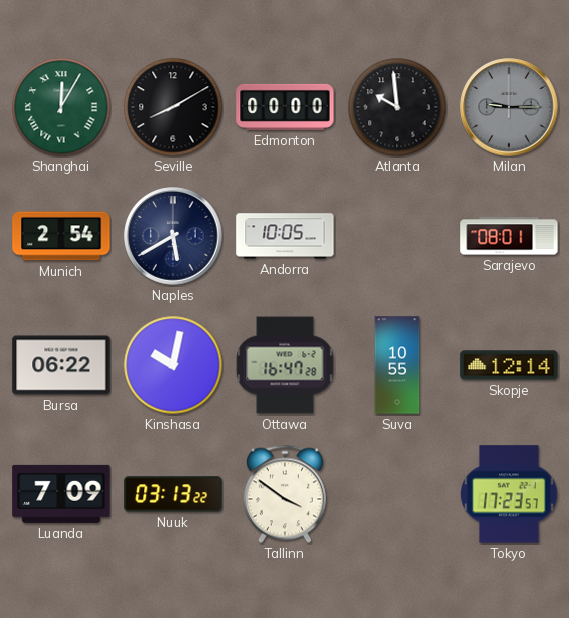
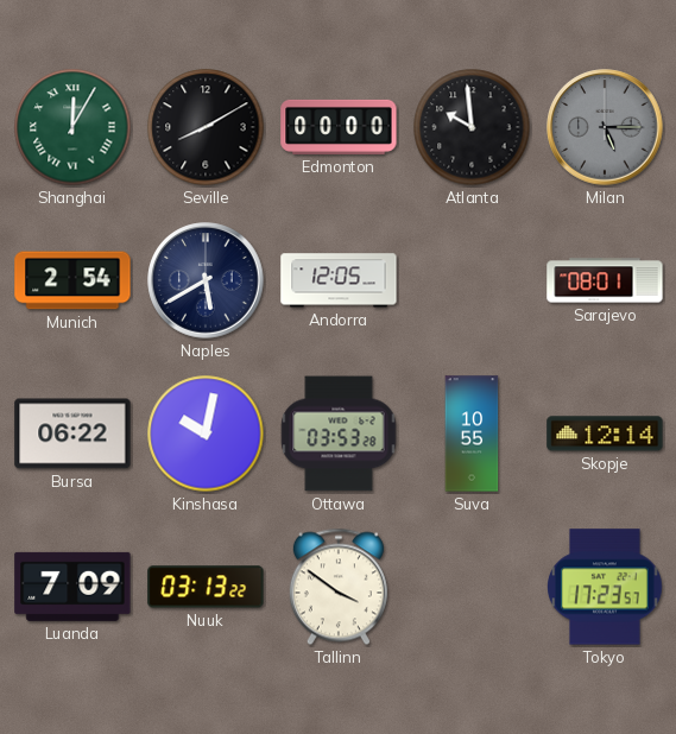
Milan: 9:15 -> 5:15 (605, 127)
Andorra: 10:05 -> 12:05 (339, 280)
Ottawa: 16:47 -> 03:53 (339, 434)
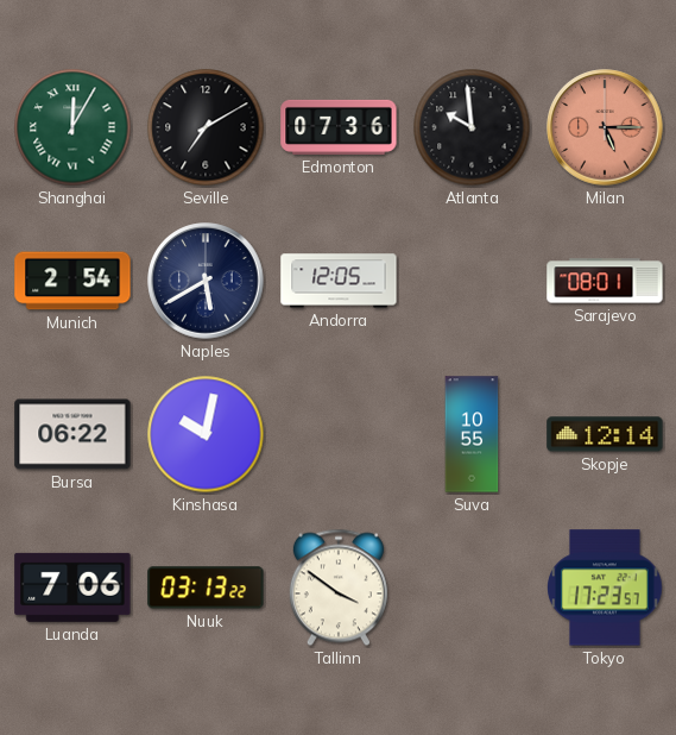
Seville: 8:10 -> 7:10 (206, 127)
Edmonton: 00:00 -> 07:36 (339, 127)
Milan dial: grey -> salmon (605, 127)
Ottawa: 03:53 -> none (339, 434)
Luanda: 7:09 -> 7:06 (72, 588)
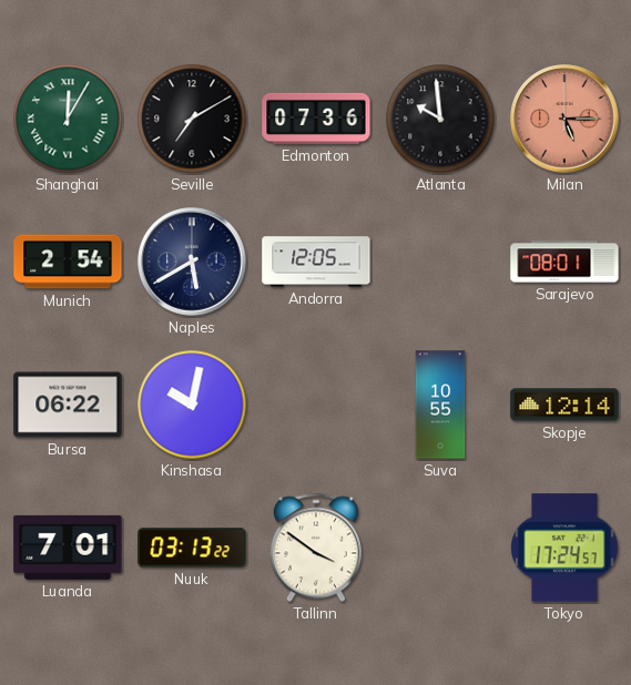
Luanda: 7:06 -> 7:01 (68, 548)
Tokyo: 17:23 -> 17:24 (564, 548)
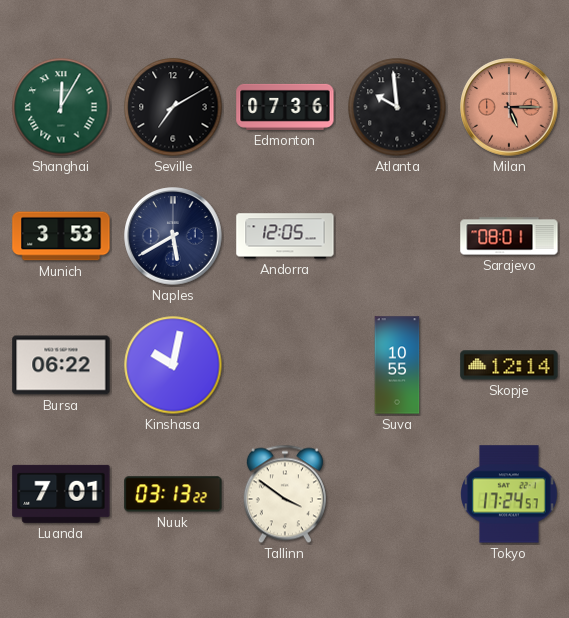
Munich: 2:54 -> 3:53 (61, 236)
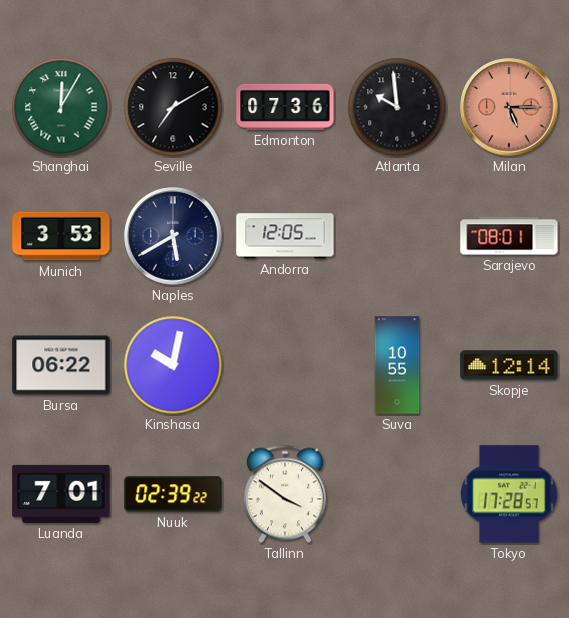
Nuuk: 03:13 -> 02:39 (173, 494)
Tokyo: 17:24 -> 17:28 (509, 494)
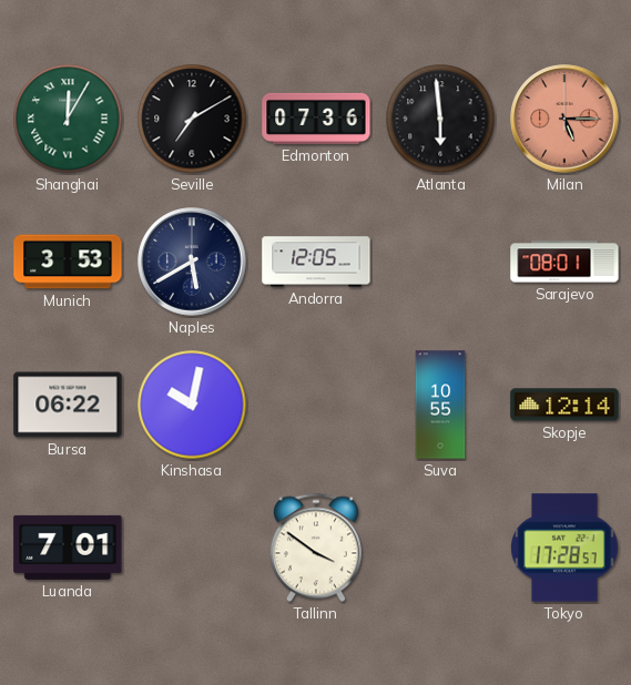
Atlanta: 9:59 -> 5:59 (440, 119)
Nuuk: 02:39 -> none (173, 494)
